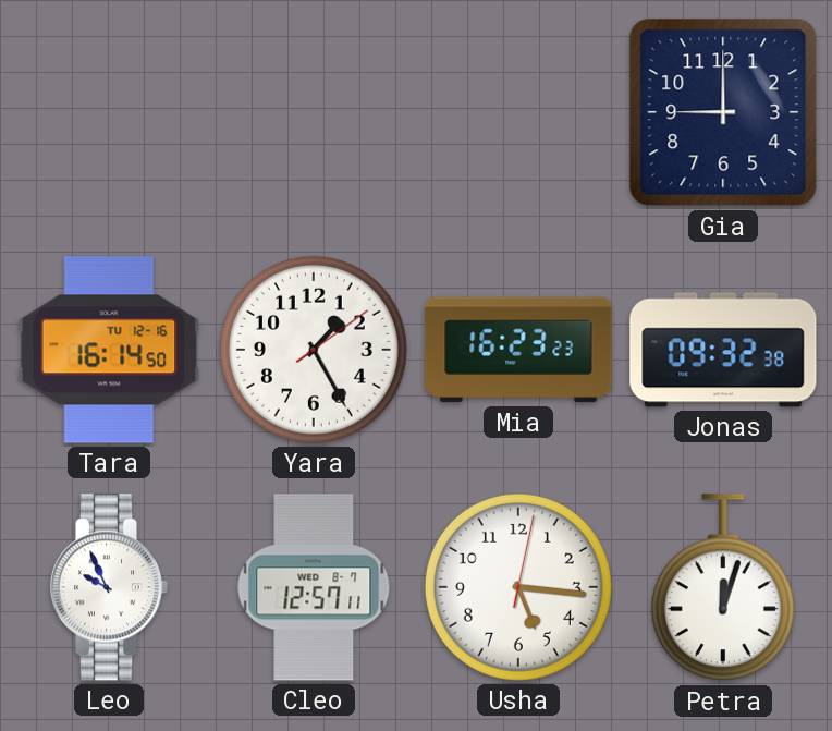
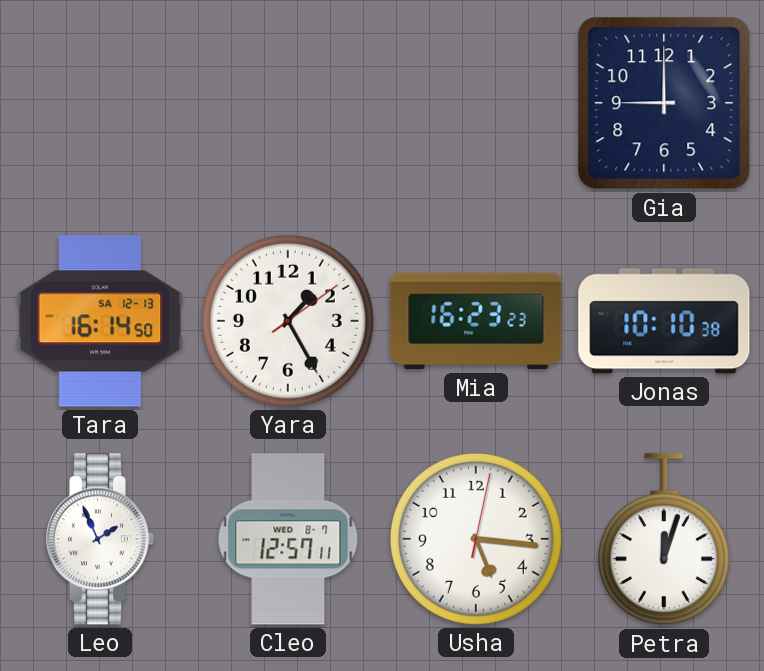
Tara date: TU 12-16 -> SA 12-13 (100, 321)
Jonas: 09:32 -> 10:10 (664, 321)
Leo: 9:56 -> 1:56 (100, 539)
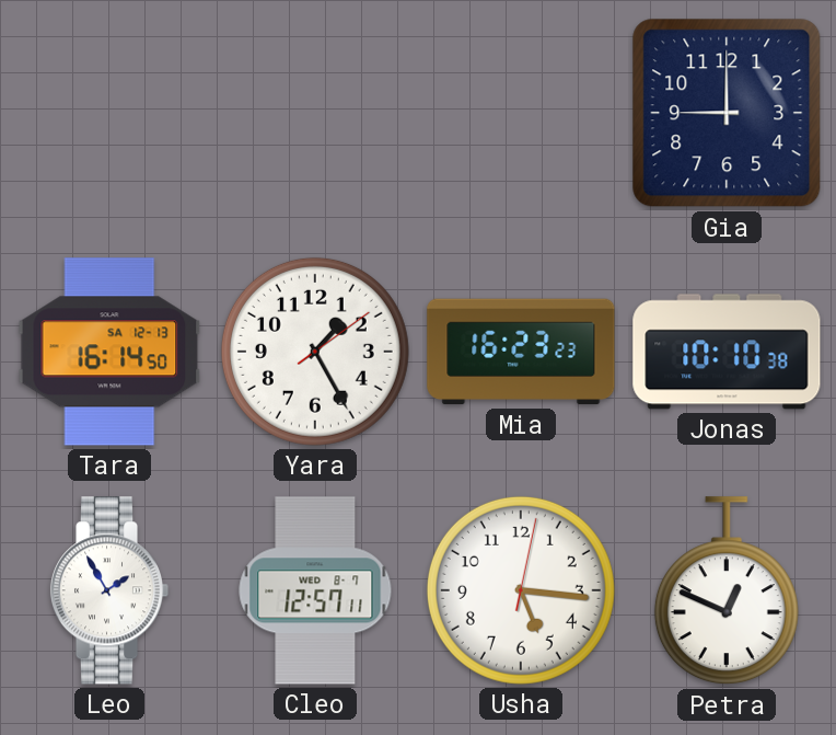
Leo: 1:56 -> 1:55 (109, 590)
Petra: 12:03 -> 12:49 (727, 592)
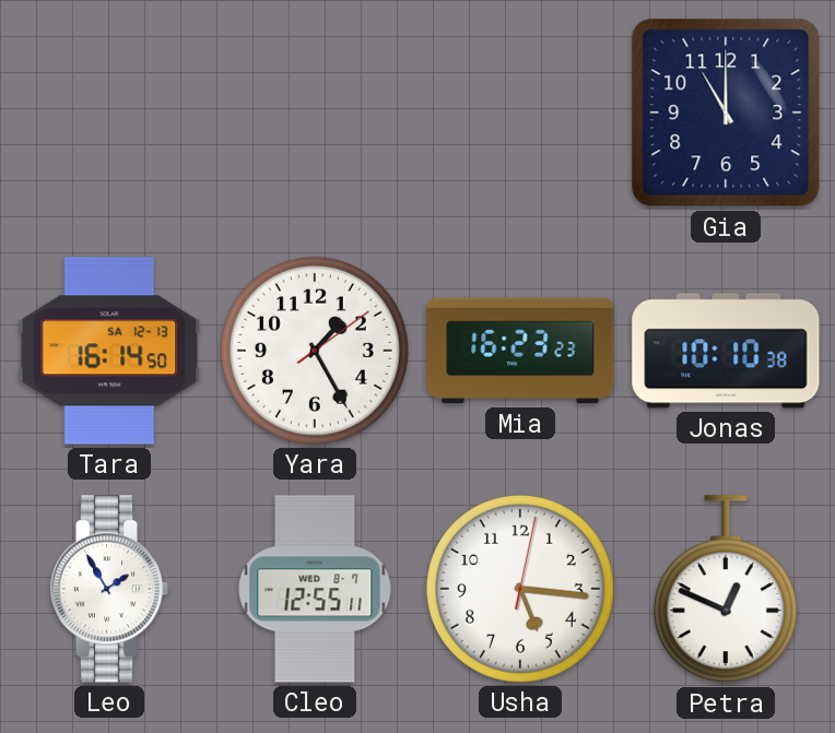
Gia: 9:00 -> 11:00 (726, 113)
Cleo: 12:57 -> 12:55 (315, 589)
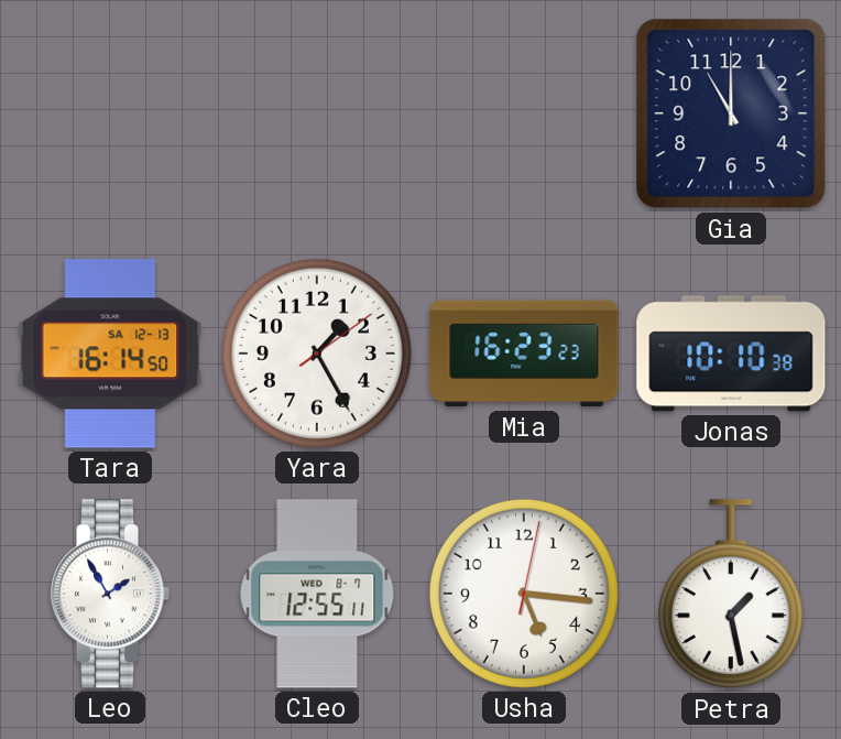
Petra: 12:49 -> 1:28 (731, 595)
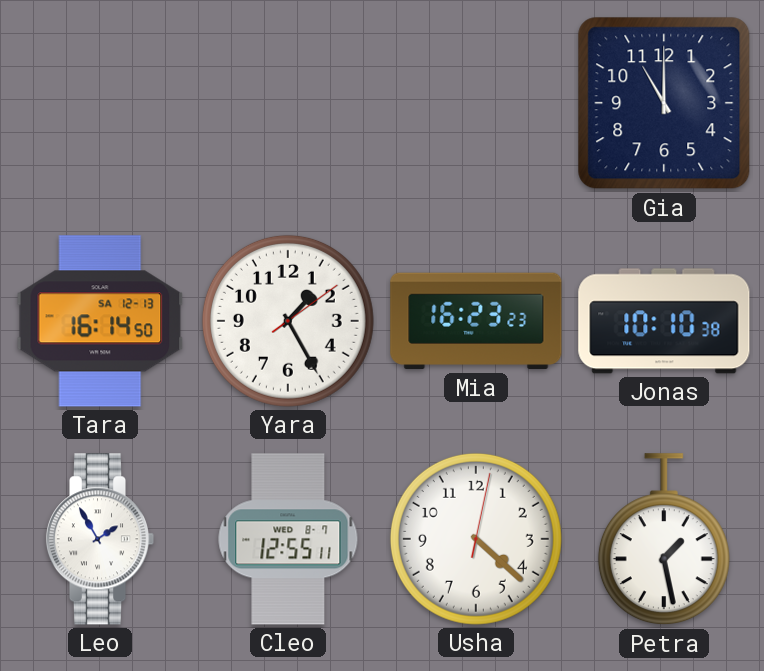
Usha: 5:16 -> 4:22 (476, 539)
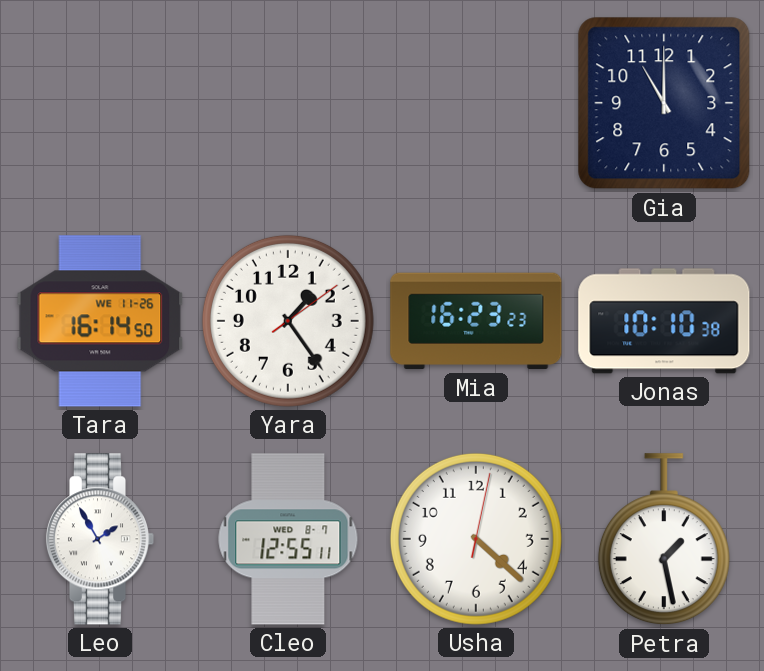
Tara date: SA 12-13 -> WE 11-26 (100, 321)
Yara: 1:25 -> 1:24 (288, 321)
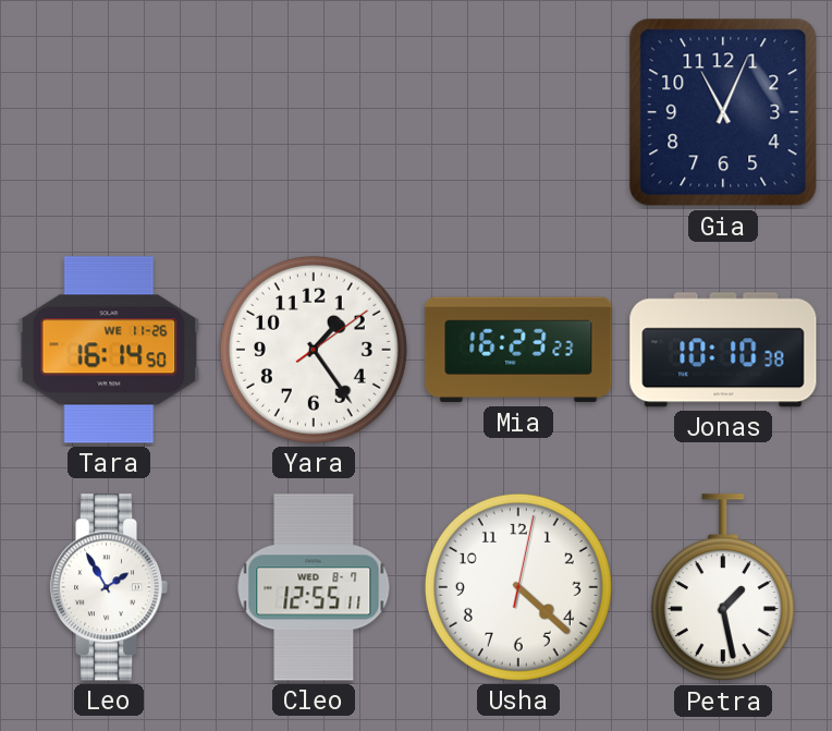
Gia: 11:00 -> 11:04 (723, 112)
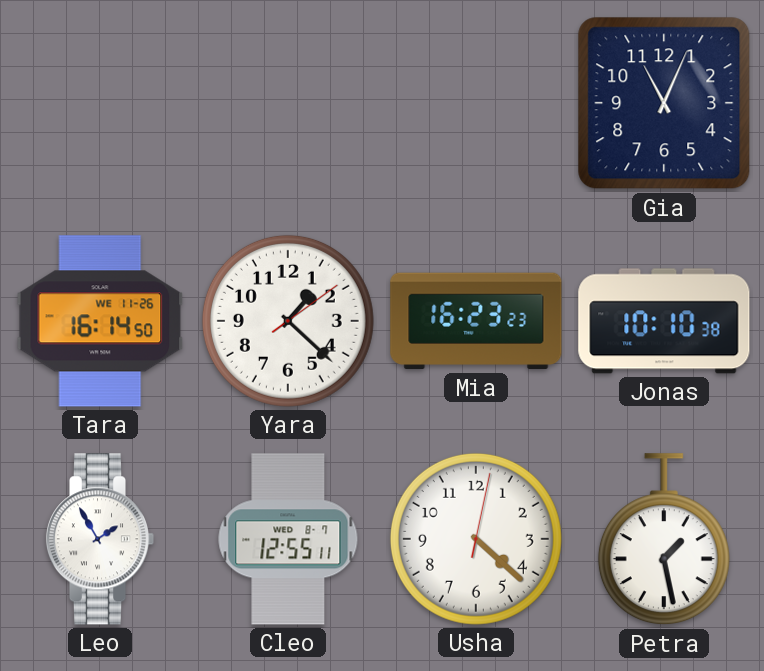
Yara: 1:24 -> 1:22 (288, 321)
